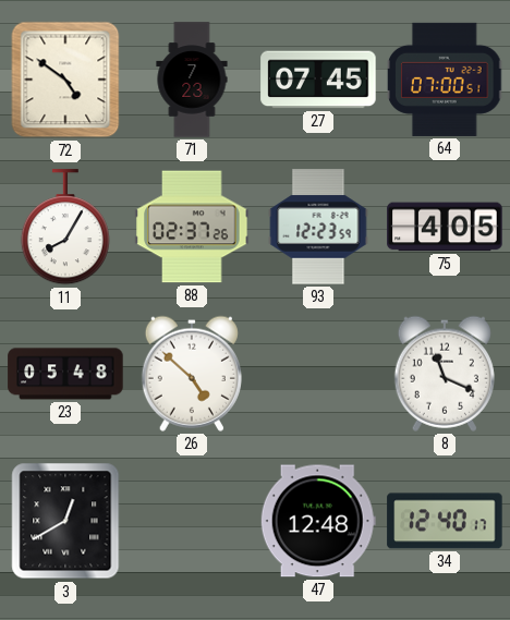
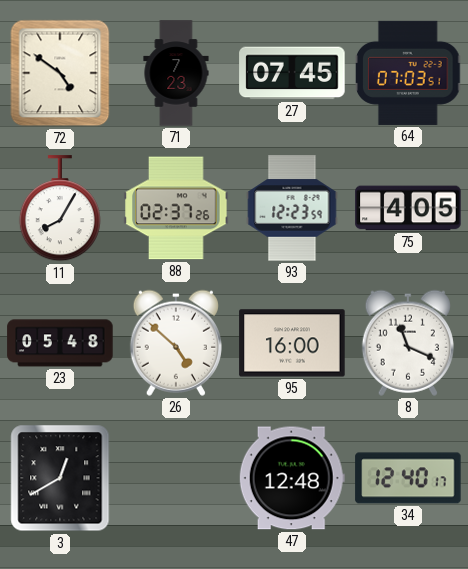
64: 07:00 -> 07:03 (409, 73)
95: none -> 16:00 (292, 343)
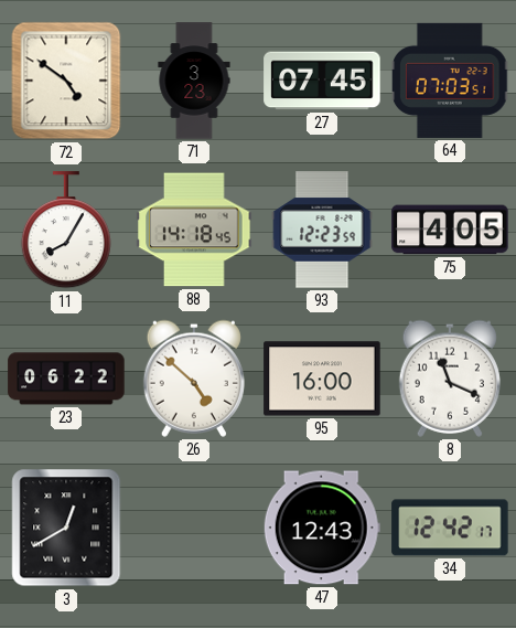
71: 7:23 -> 3:23 (194, 81)
88: 02:37 -> 14:18 (194, 230)
23: 05:48 -> 06:22 (66, 379)
47: 12:48 -> 12:43 (322, 528)
34: 12:40 -> 12:42 (450, 528)
